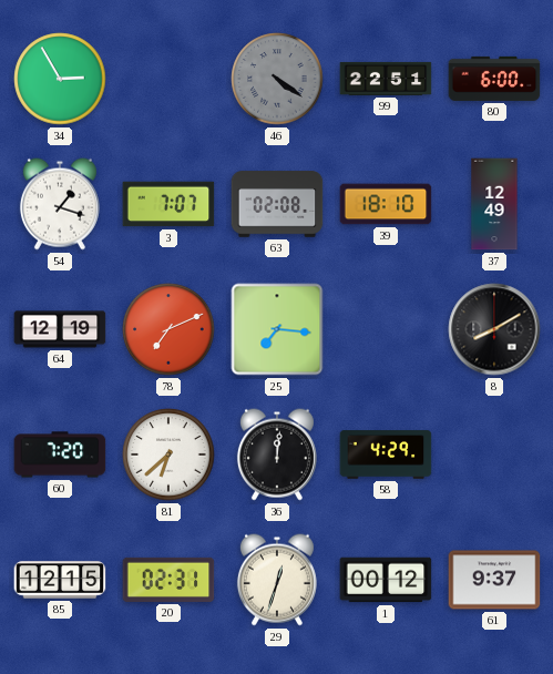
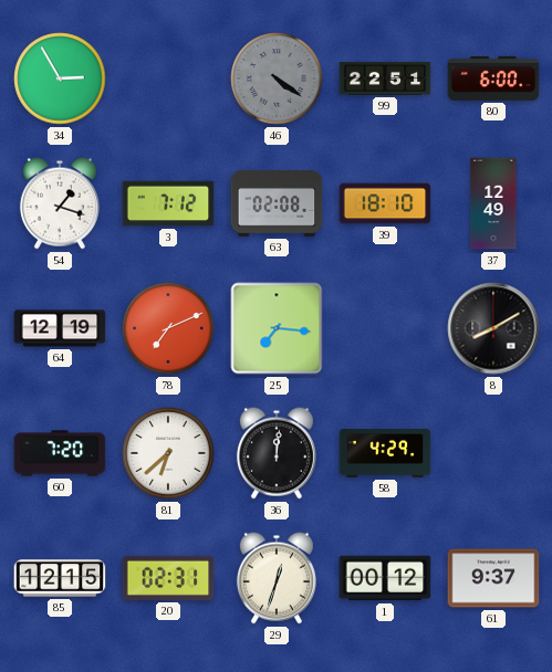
3: 7:07 -> 7:12 (168, 203)
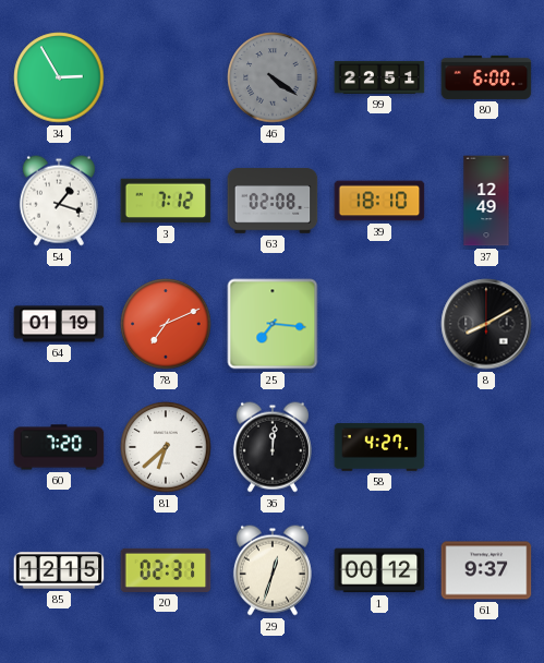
64: 12:19 -> 01:19 (59, 324)
58: 4:29 -> 4:27 (379, 447)
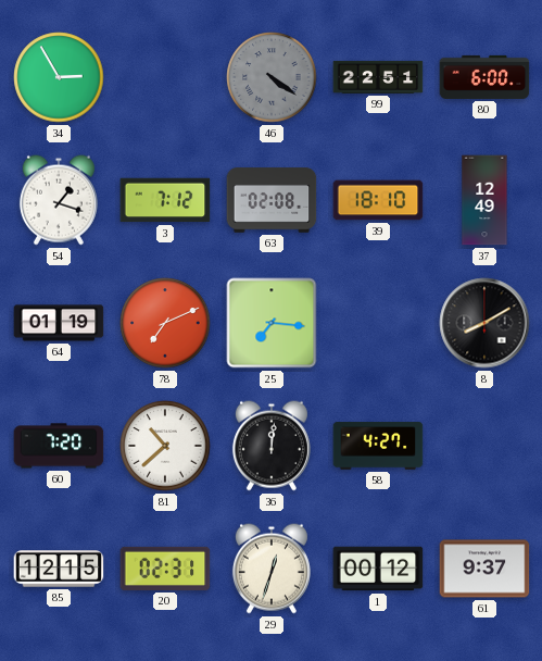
81: 6:38 -> 10:38 (165, 446)
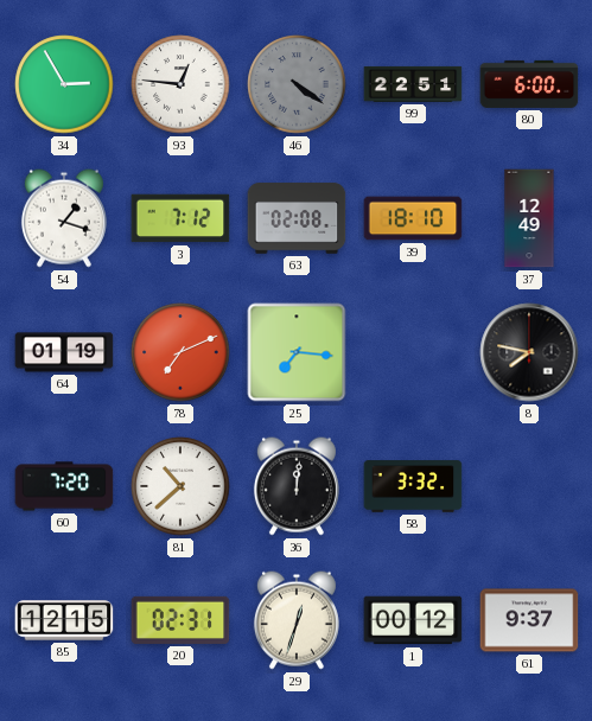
93: none -> 12:46 (180, 84)
8: 8:10 -> 7:47 (529, 352)
58: 4:27 -> 3:32 (413, 486)
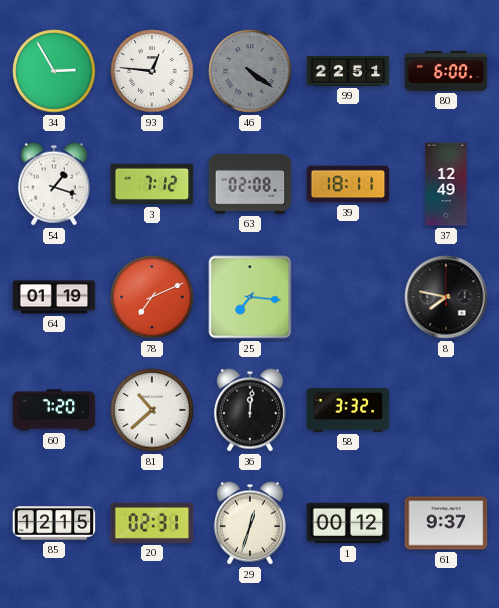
39: 18:10 -> 18:11 (348, 184)
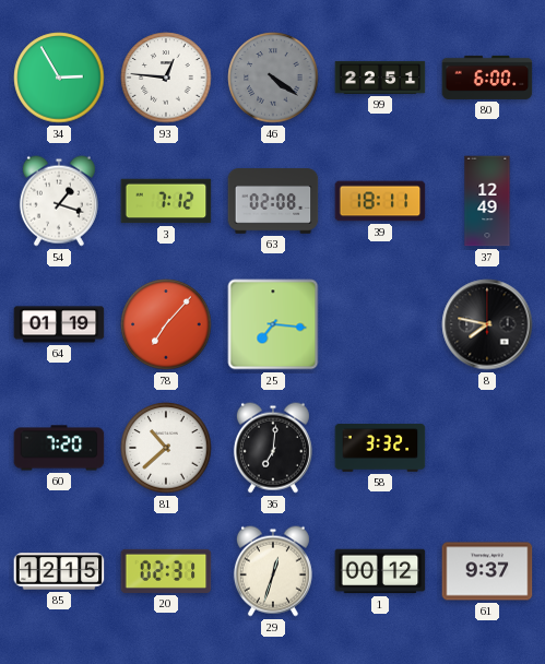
78: 7:11 -> 7:07 (166, 324)
36: 12:01 -> 7:01 (273, 448)
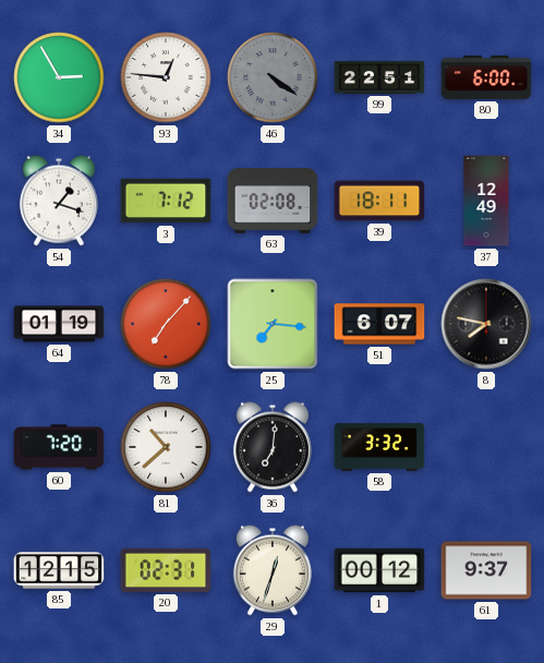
51: none -> 6:07 (379, 324)
